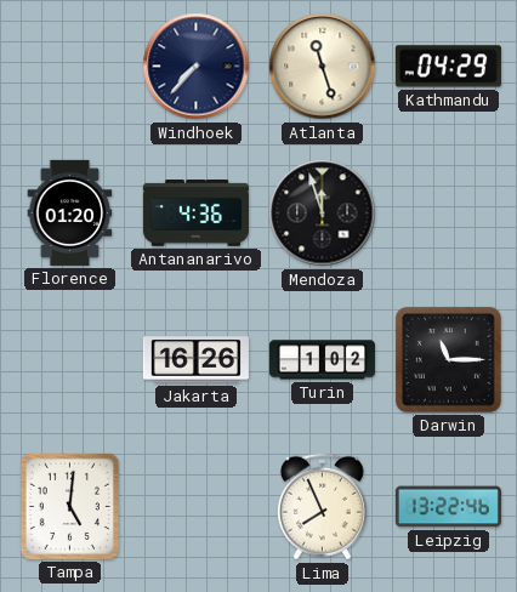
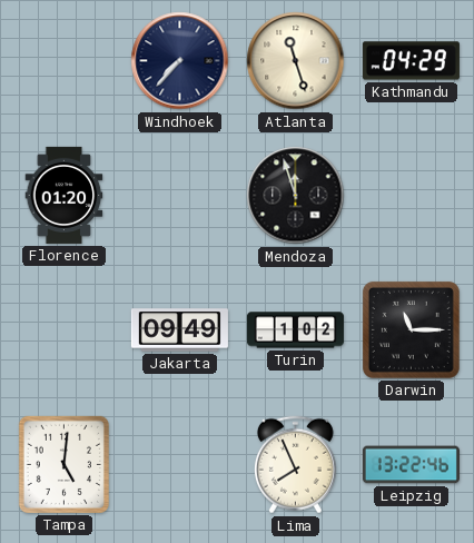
Antananarivo: 4:36 -> none (195, 214)
Jakarta: 16:26 -> 09:49 (179, 330)
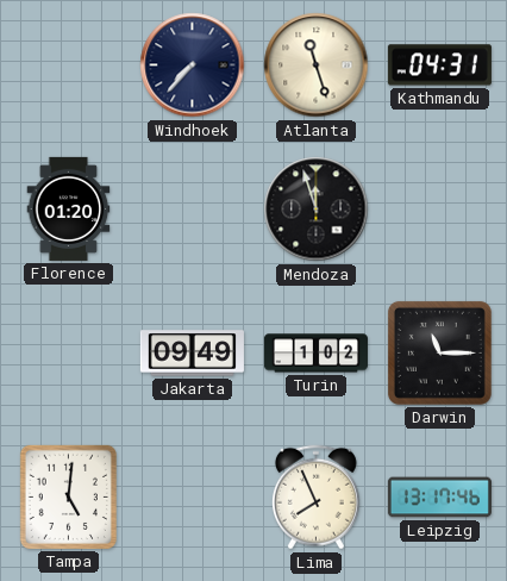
Kathmandu: 04:29 -> 04:31 (439, 65)
Leipzig: 13:22 -> 13:17 (439, 498)
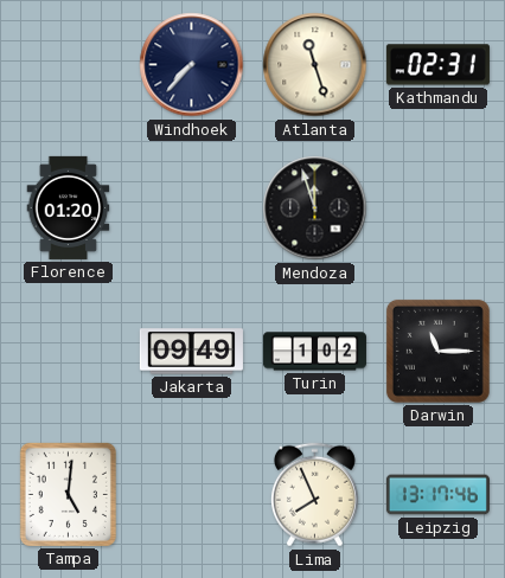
Kathmandu: 04:31 -> 02:31 (437, 65)
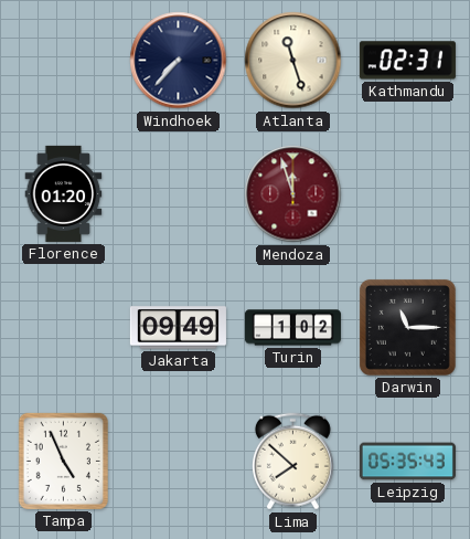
Mendoza dial: black -> burgundy (293, 194)
Tampa: 5:01 -> 4:56 (63, 461)
Lima: 7:56 -> 7:52 (292, 462)
Leipzig: 13:17 -> 05:35 (407, 462)
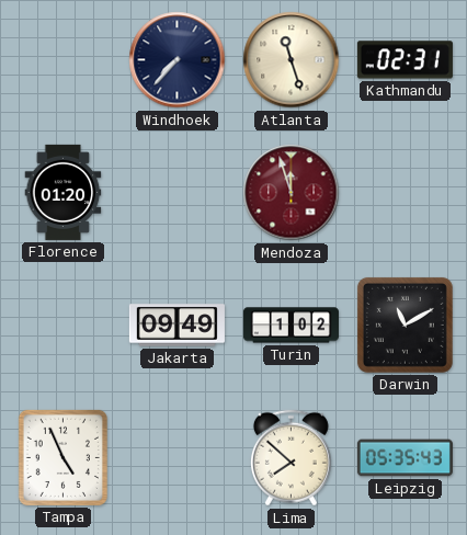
Darwin: 11:15 -> 11:10 (405, 325)
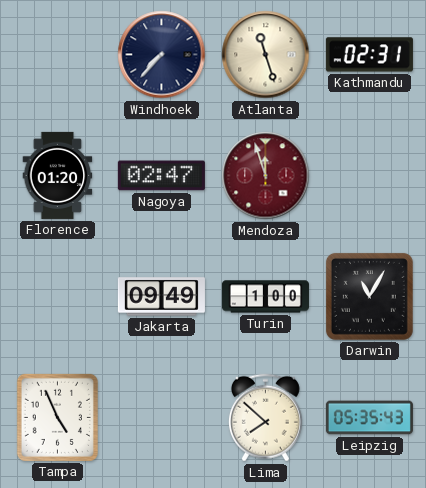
Nagoya: none -> 02:47 (161, 176)
Turin: 1:02 -> 1:00 (265, 297)
Darwin: 11:10 -> 11:05 (369, 296)
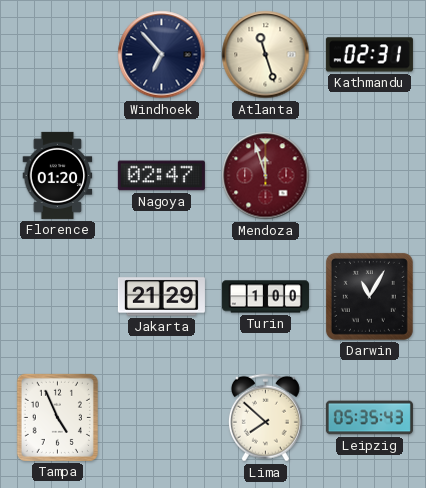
Windhoek: 7:37 -> 6:53 (162, 55)
Jakarta: 09:49 -> 21:29 (161, 297)
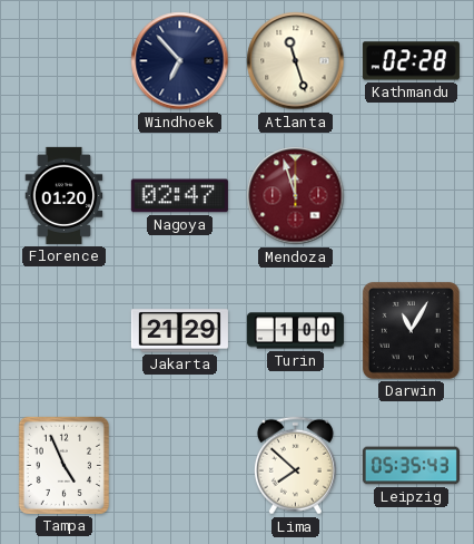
Kathmandu: 02:31 -> 02:28 (411, 61)
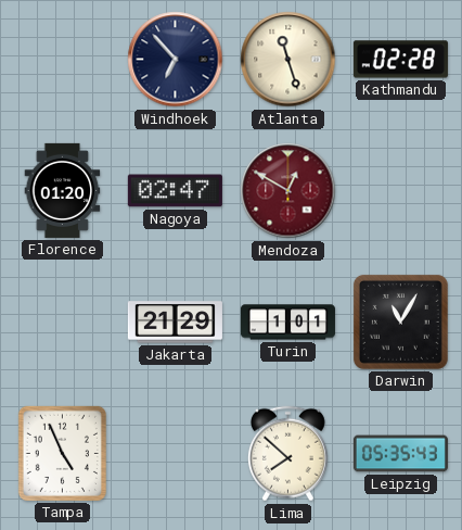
Mendoza: 11:57 -> 12:50 (288, 191)
Turin: 1:00 -> 1:01 (287, 323)
